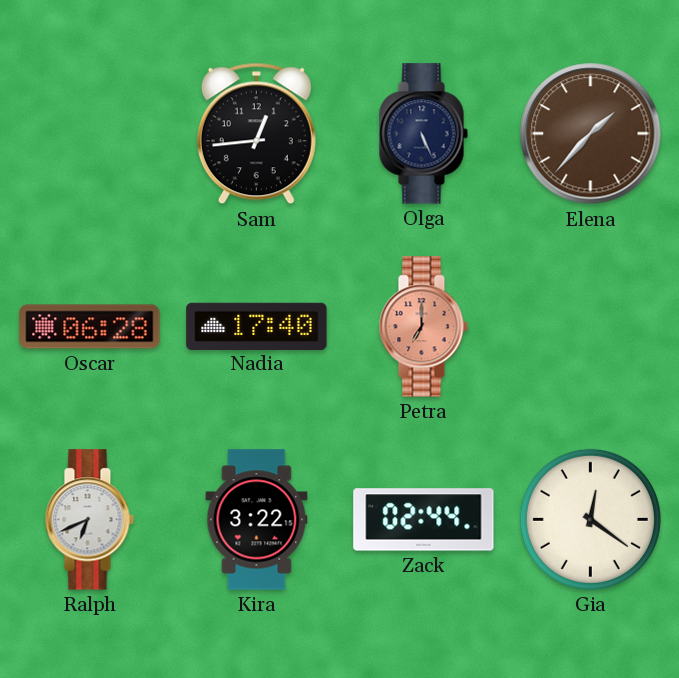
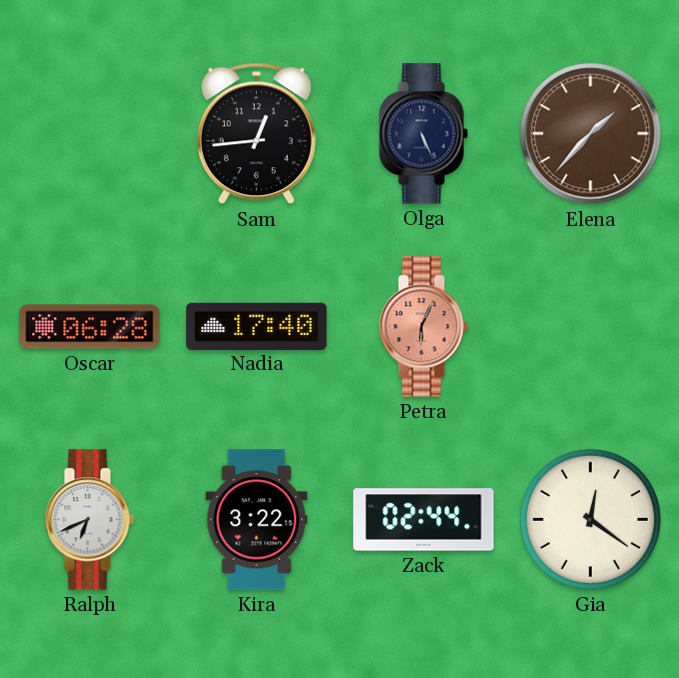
Petra: 7:00 -> 6:04 (423, 327)
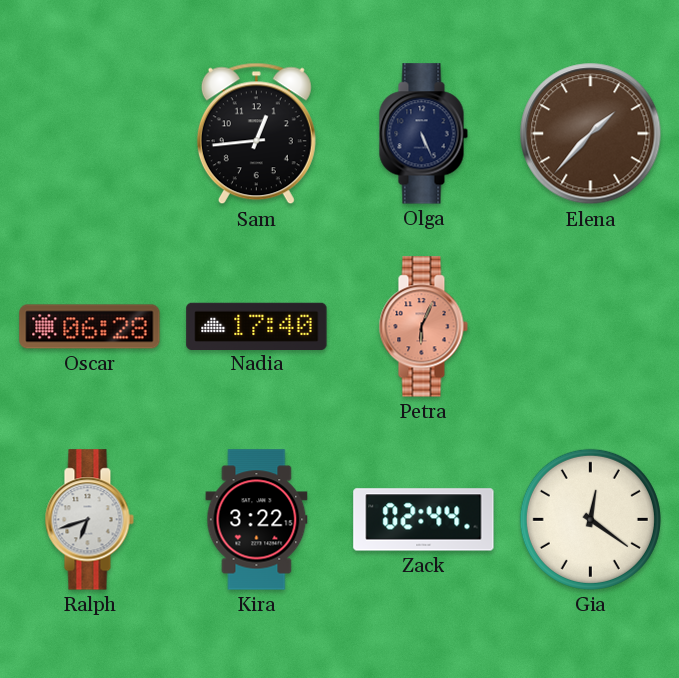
Ralph: 6:41 -> 6:42 (89, 520)
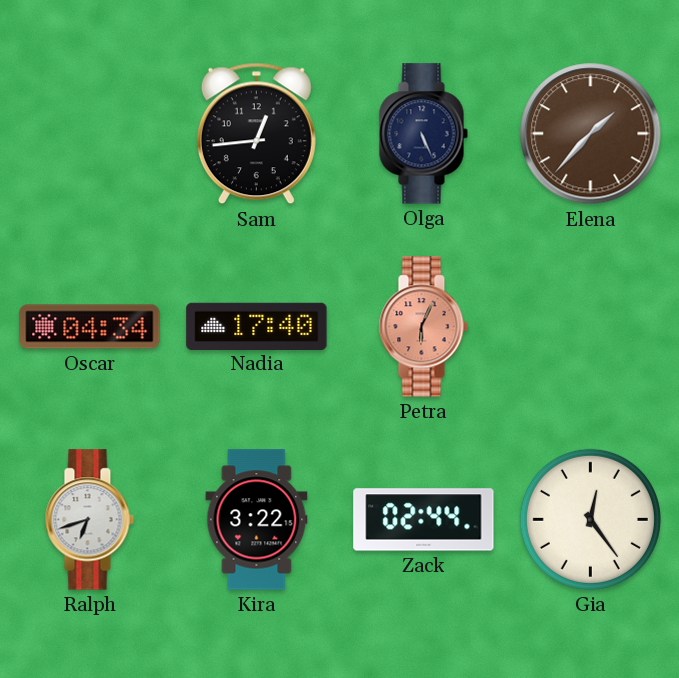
Oscar: 06:28 -> 04:34 (90, 327)
Gia: 12:21 -> 12:24 (590, 519)
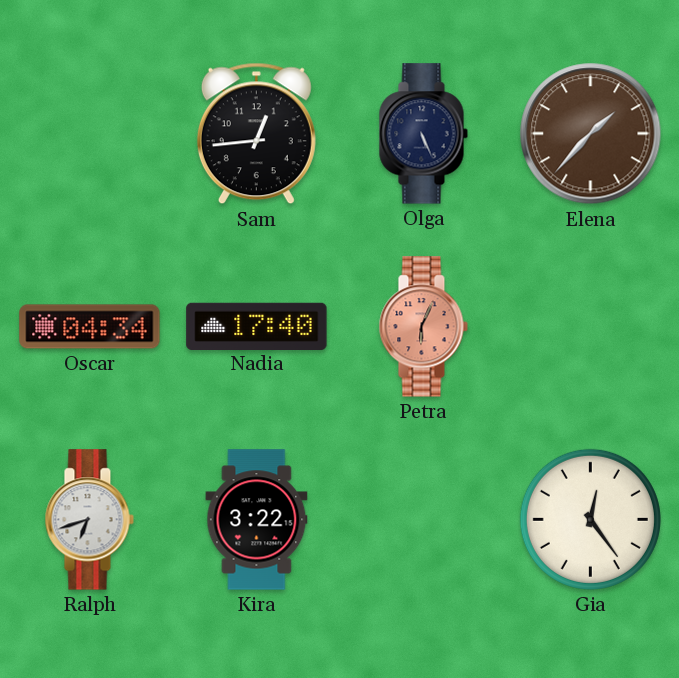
Zack: 02:44 -> none (424, 520)
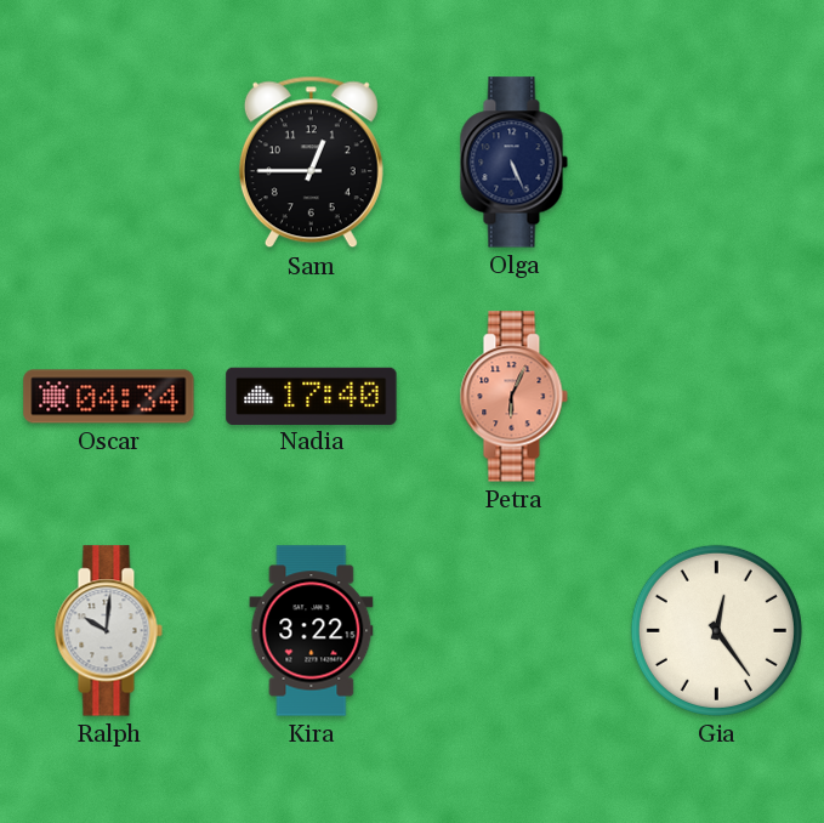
Sam: 12:44 -> 12:45 (311, 163)
Elena: 1:37 -> none (591, 134)
Ralph: 6:42 -> 10:01 (108, 631)
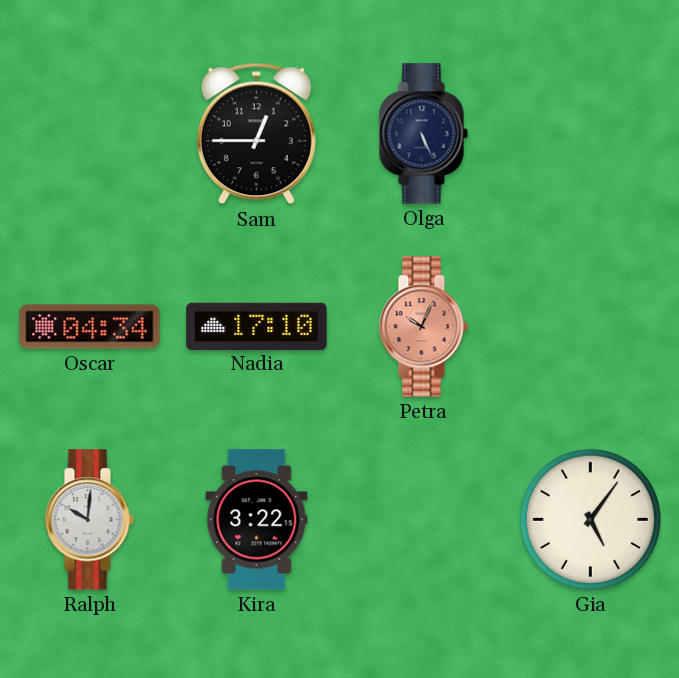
Nadia: 17:40 -> 17:10 (257, 326)
Petra: 6:04 -> 10:04 (423, 327)
Gia: 12:24 -> 5:06 (590, 519)
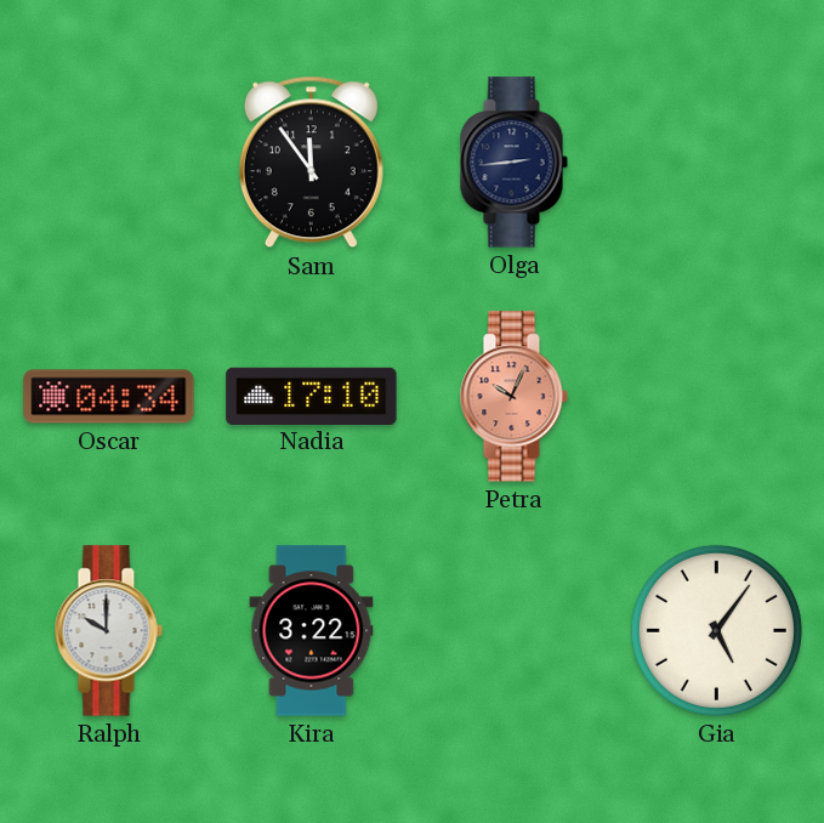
Sam: 12:45 -> 11:54 (311, 163)
Olga: 5:26 -> 2:44 (513, 163)
Ralph: 10:01 -> 10:00 (108, 631)
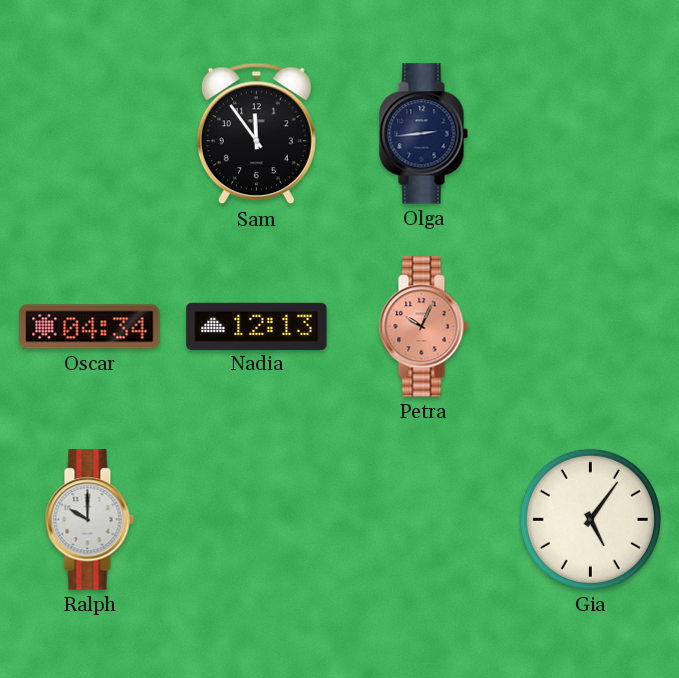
Nadia: 17:10 -> 12:13 (257, 326)
Kira: 3:22 -> none (312, 631)
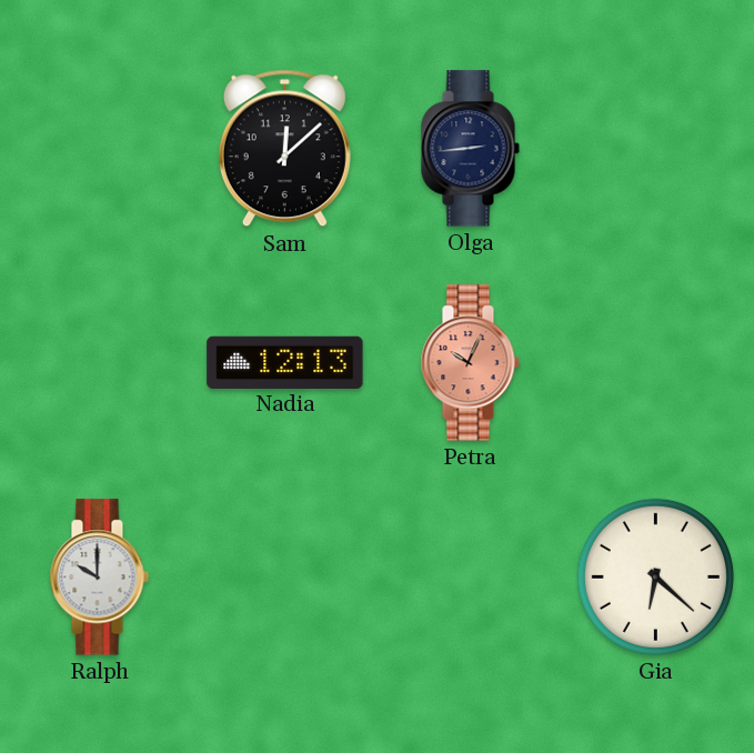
Sam: 11:54 -> 12:08 (284, 149)
Oscar: 04:34 -> none (90, 327)
Gia: 5:06 -> 6:22 (655, 576)
